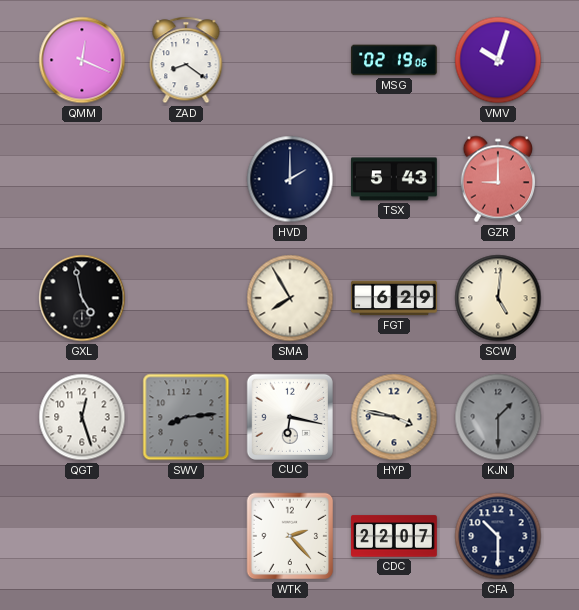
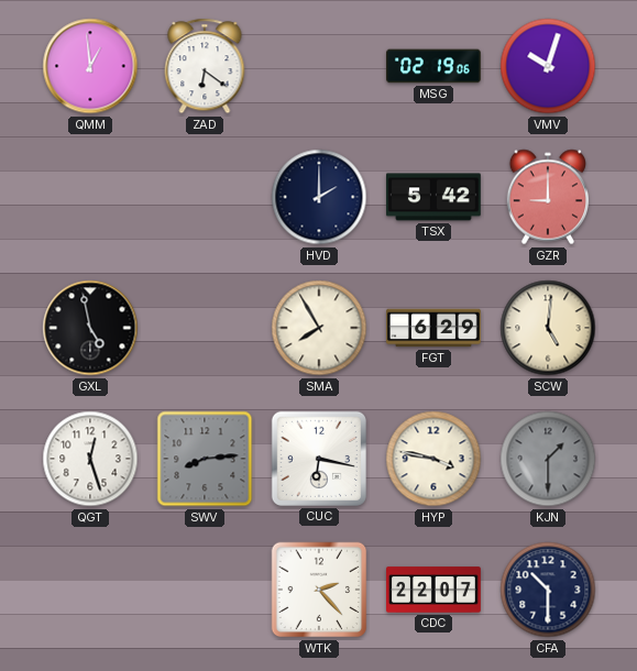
QMM: 12:19 -> 12:59 (90, 66)
ZAD: 8:21 -> 6:21 (205, 66)
TSX: 5:43 -> 5:42 (435, 197)
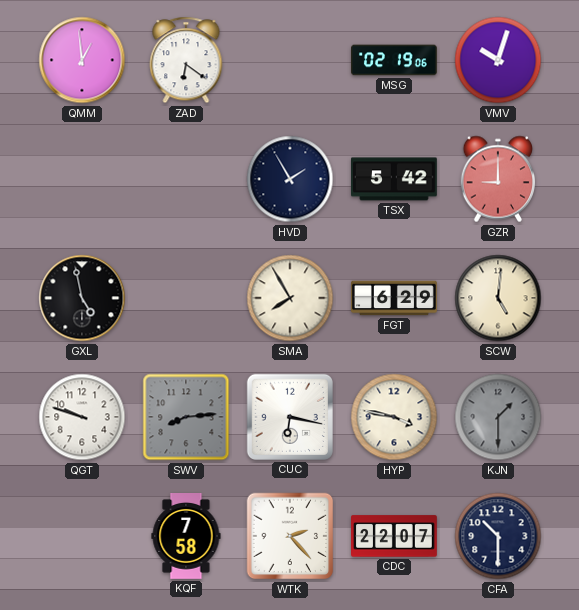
HVD: 2:00 -> 1:55 (290, 179)
QGT: 12:27 -> 9:48 (82, 417)
KQF: none -> 7:58 (186, 537)
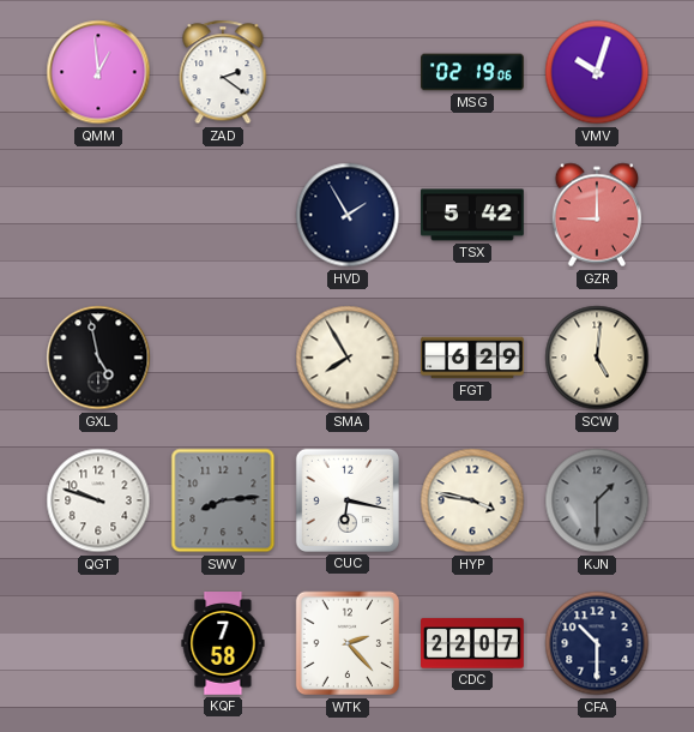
ZAD: 6:21 -> 2:21 (223, 72)
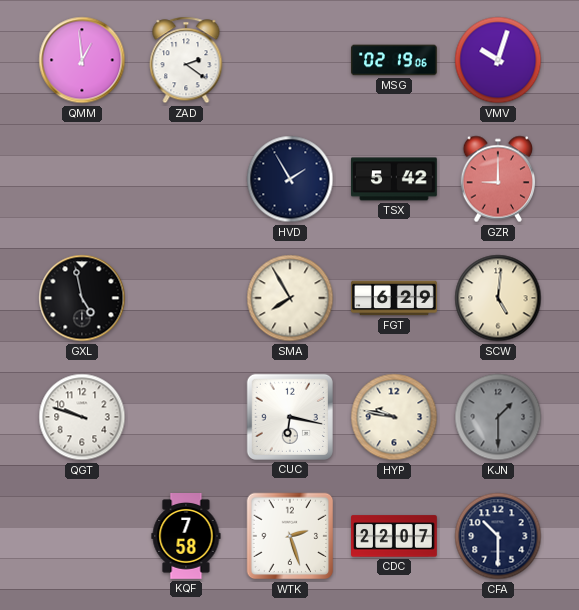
SWV: 8:14 -> none (223, 500)
HYP: 3:47 -> 9:47 (394, 417)
WTK: 2:23 -> 2:27 (290, 536)
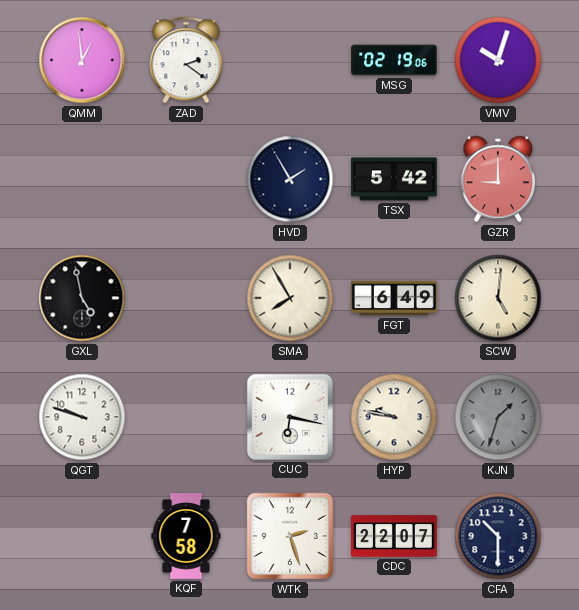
FGT: 6:29 -> 6:49 (394, 298)
KJN: 1:30 -> 1:33 (498, 417)
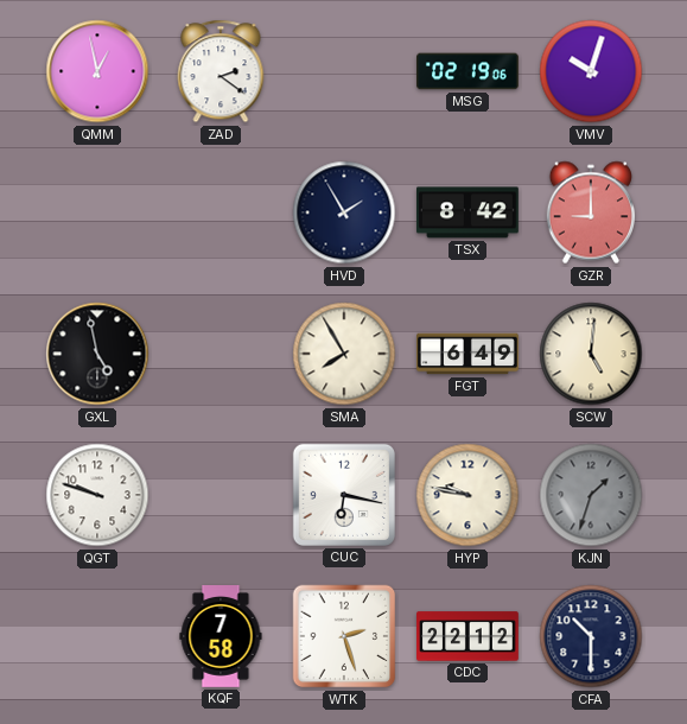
QMM: 12:59 -> 12:58 (97, 71)
TSX: 5:42 -> 8:42 (469, 212)
CDC: 22:07 -> 22:12 (469, 636)
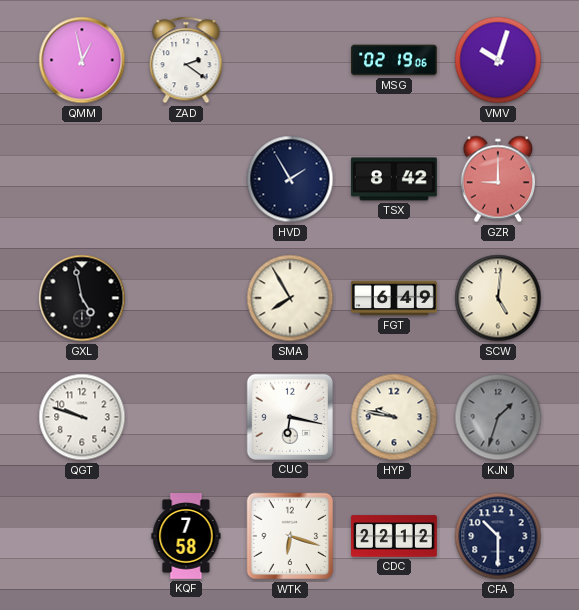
WTK: 2:27 -> 6:18 (290, 536)
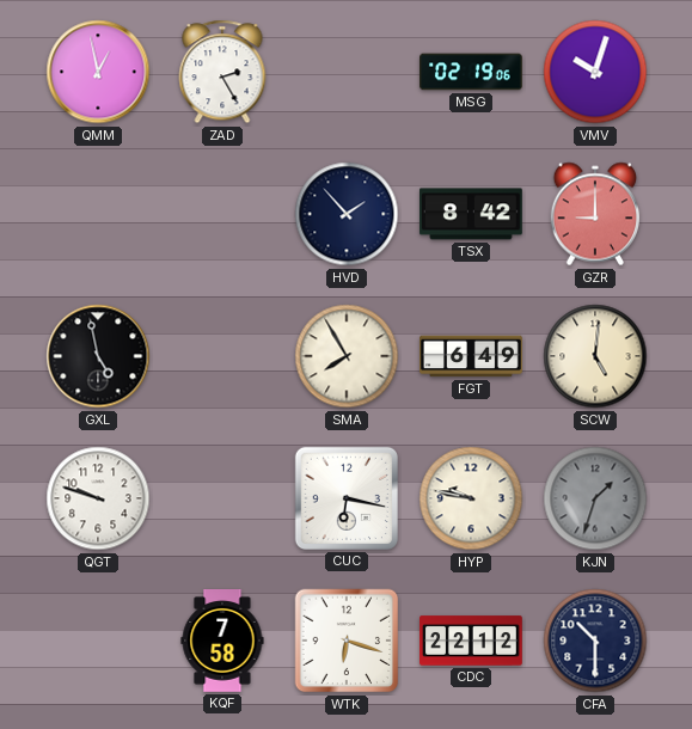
ZAD: 2:21 -> 2:25 (222, 72)
HVD: 1:55 -> 1:53 (347, 214)
